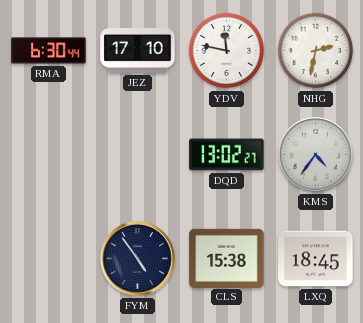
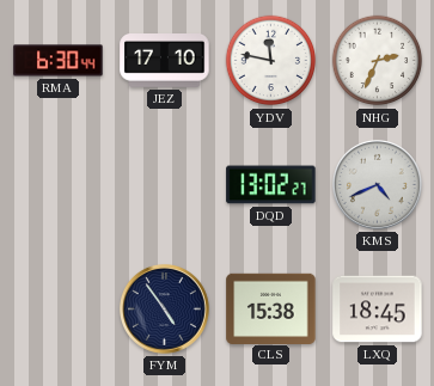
NHG: 2:32 -> 2:34 (378, 61)
KMS: 4:36 -> 4:41 (377, 184)
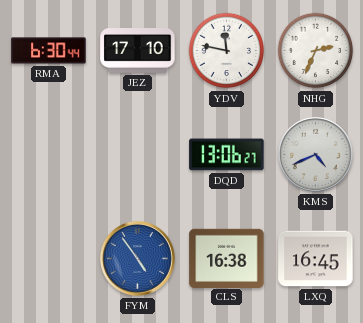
DQD: 13:02 -> 13:06 (227, 155)
FYM dial: navy -> blue (137, 258)
CLS: 15:38 -> 16:38 (227, 258)
LXQ: 18:45 -> 16:45 (316, 259)
